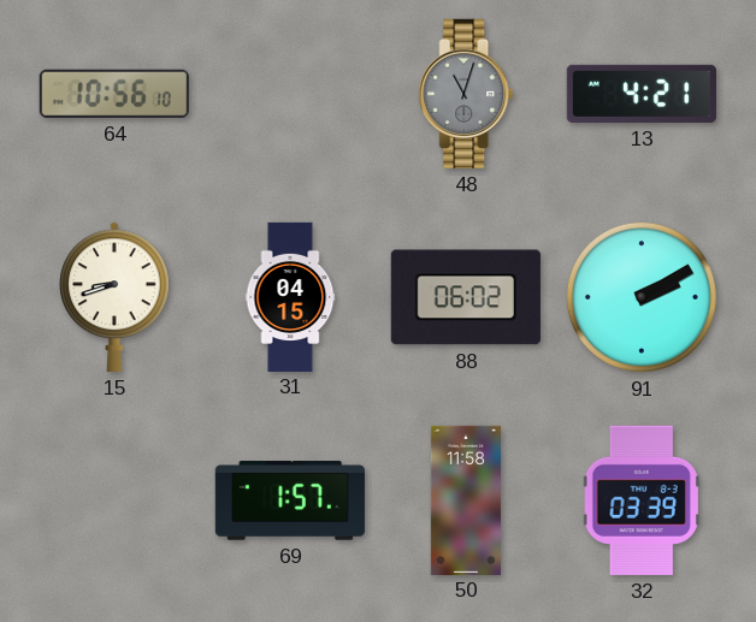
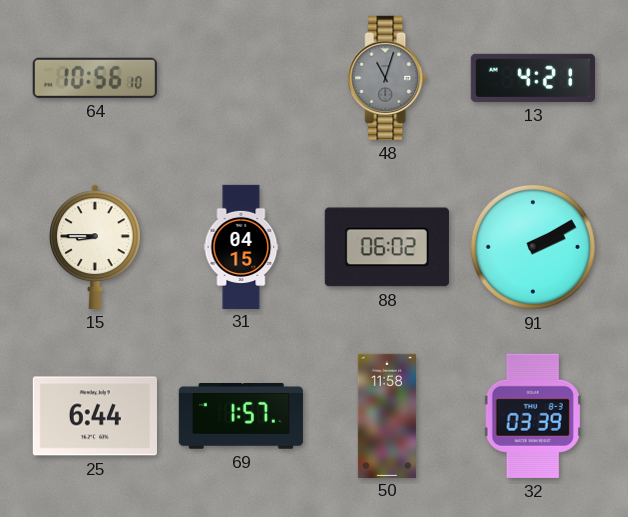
15: 8:42 -> 8:45 (96, 247)
25: none -> 6:44 (95, 416)
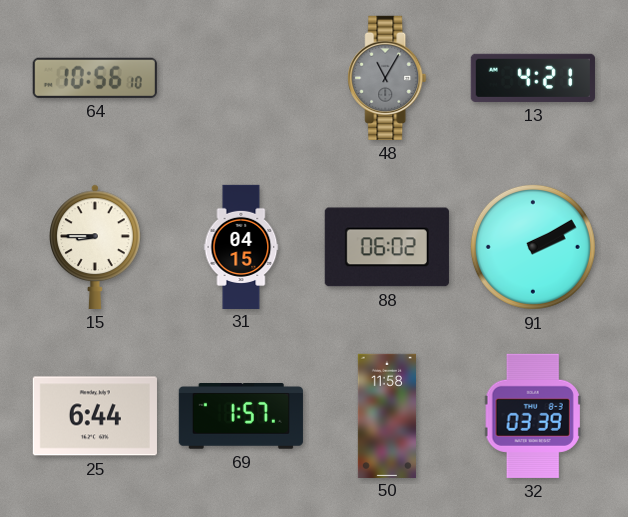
48: 11:03 -> 11:05 (387, 78)
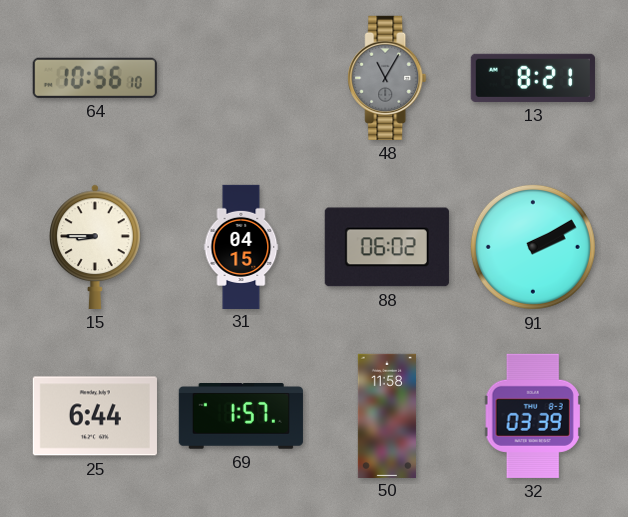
13: 4:21 -> 8:21 (533, 78)
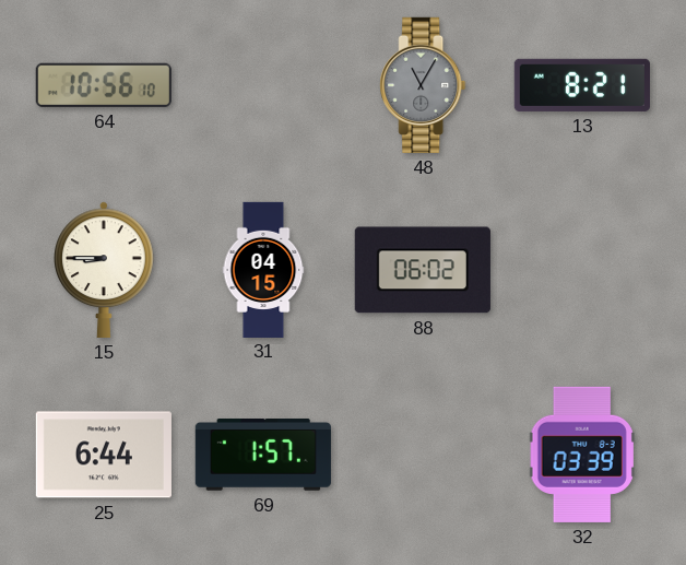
91: 2:10 -> none (533, 247)
50: 11:58 -> none (387, 415)
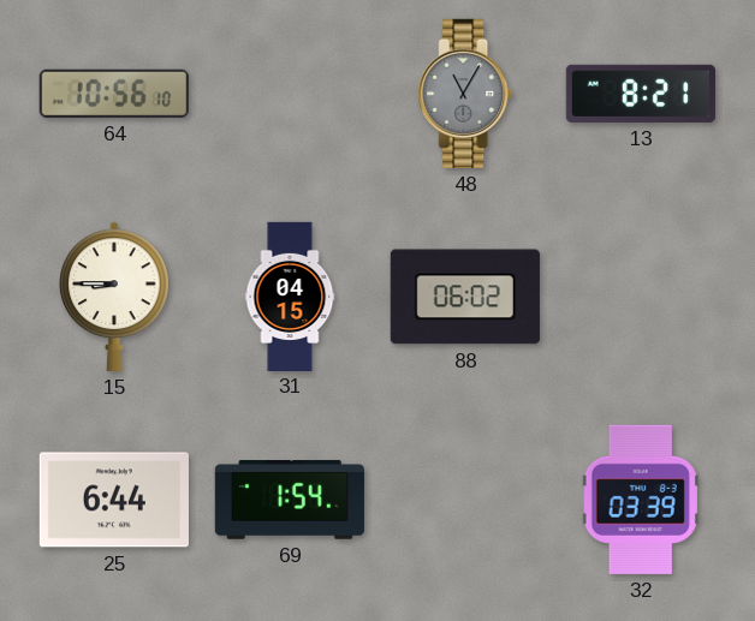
69: 1:57 -> 1:54 (290, 501)
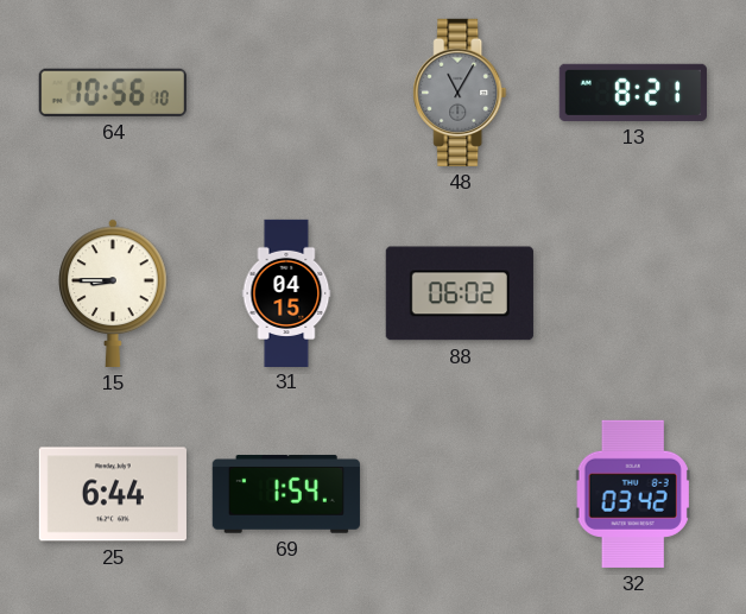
32: 03:39 -> 03:42 (633, 494)
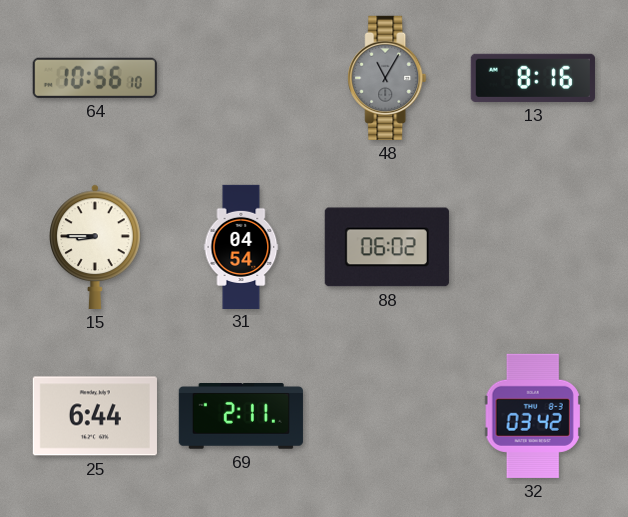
13: 8:21 -> 8:16 (533, 78)
31: 04:15 -> 04:54 (241, 246)
69: 1:54 -> 2:11 (241, 417)
